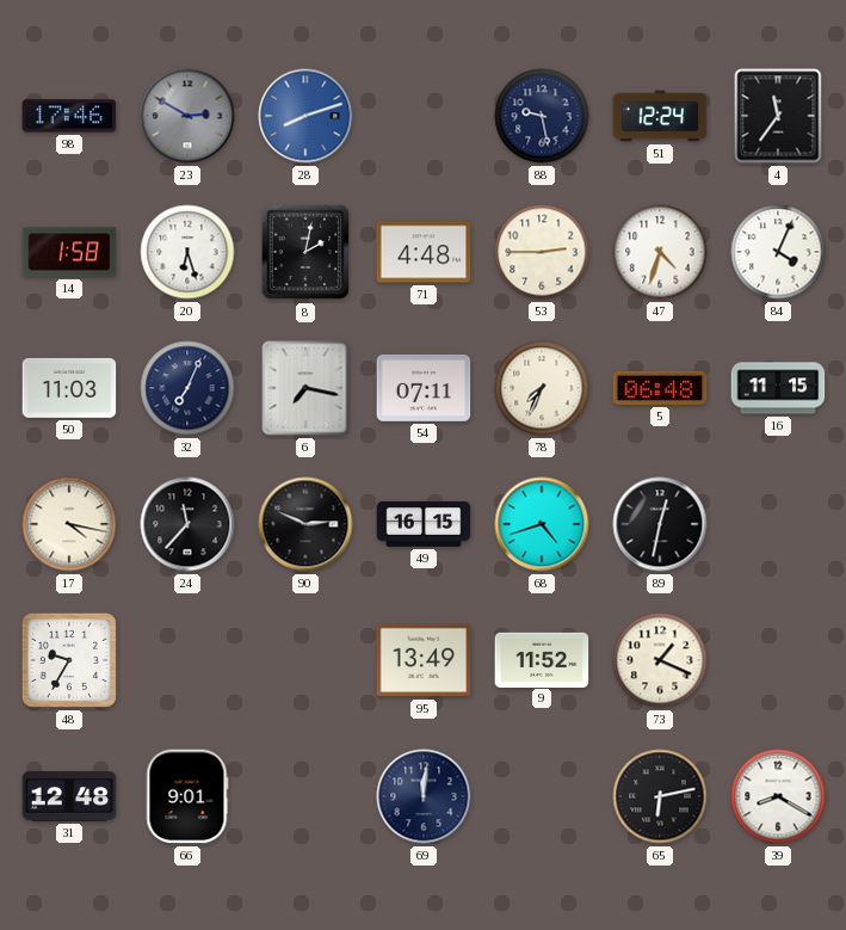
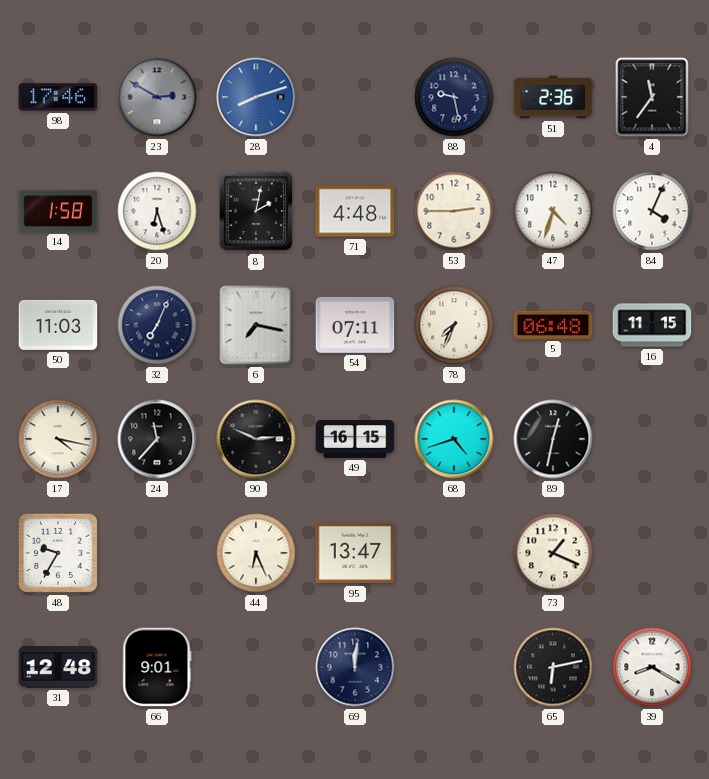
51: 12:24 -> 2:36 (553, 97)
44: none -> 6:26 (256, 553)
95: 13:49 -> 13:47 (355, 553)
9: 11:52 -> none (542, 659)
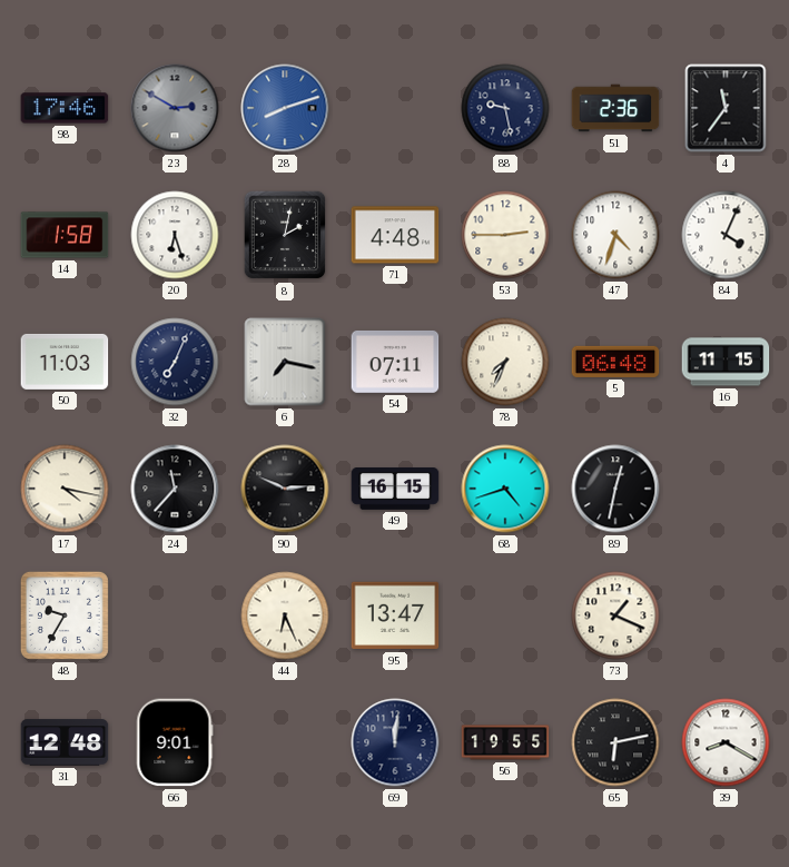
56: none -> 19:55 (505, 742)
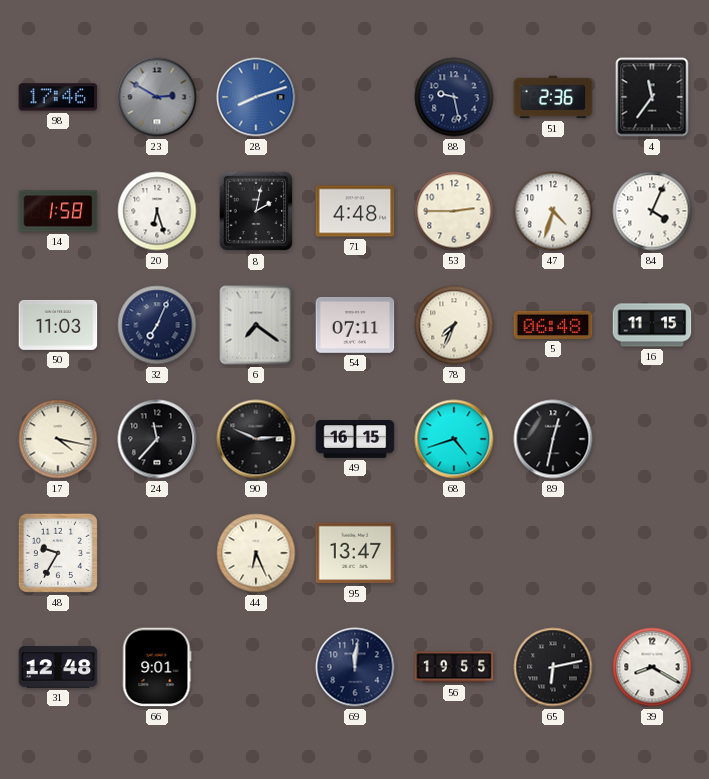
6: 7:17 -> 7:21 (256, 325)
73: 1:19 -> none (615, 615)
